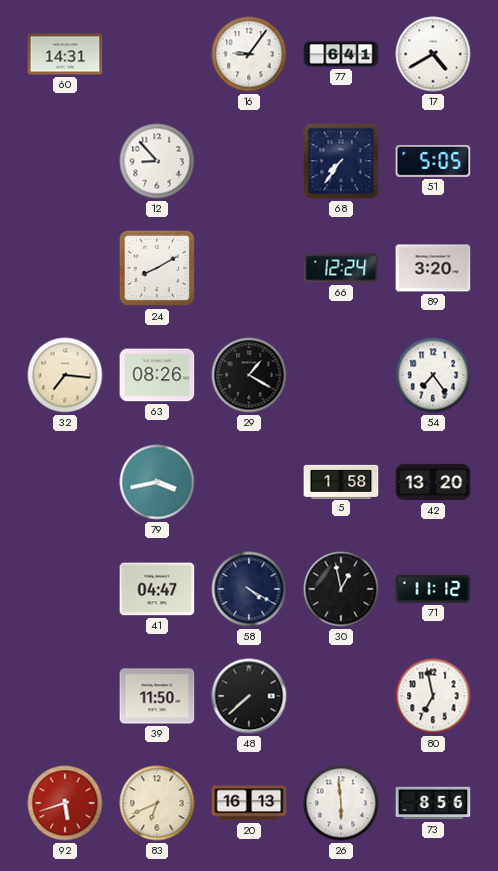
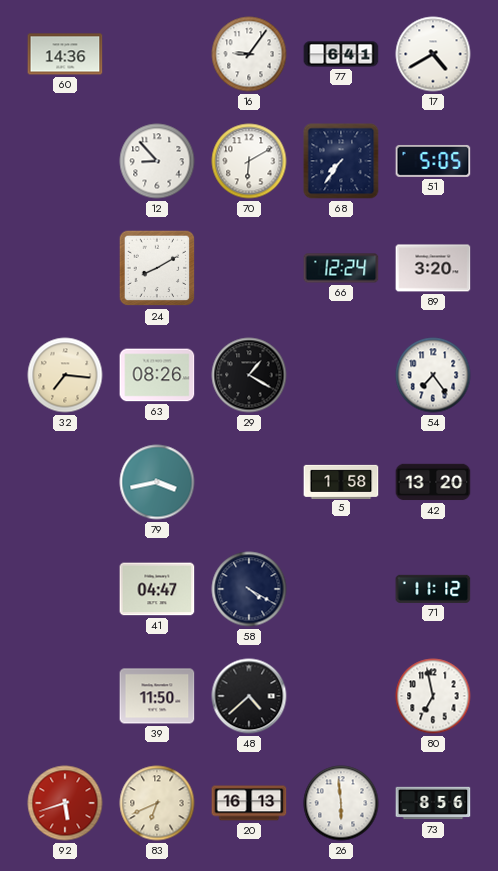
60: 14:31 -> 14:36 (65, 54)
70: none -> 6:10 (249, 161)
30: 12:58 -> none (341, 589)
48: 7:38 -> 4:38 (249, 696)
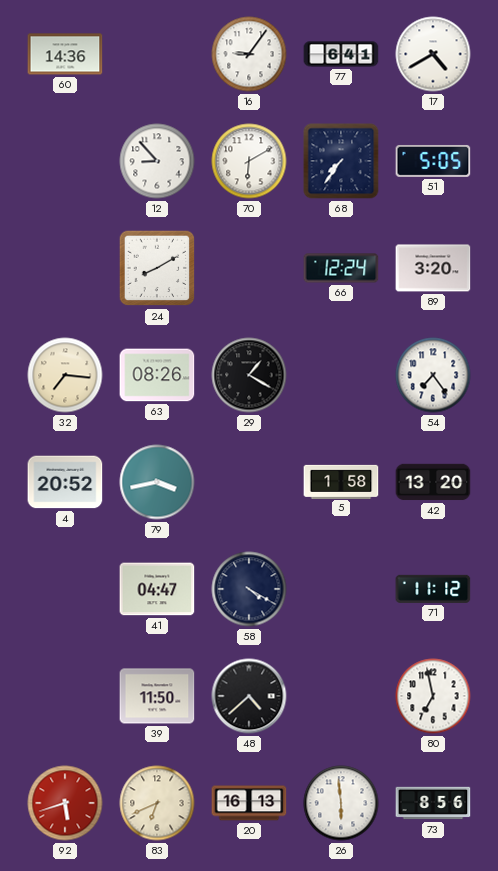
4: none -> 20:52 (65, 482)
